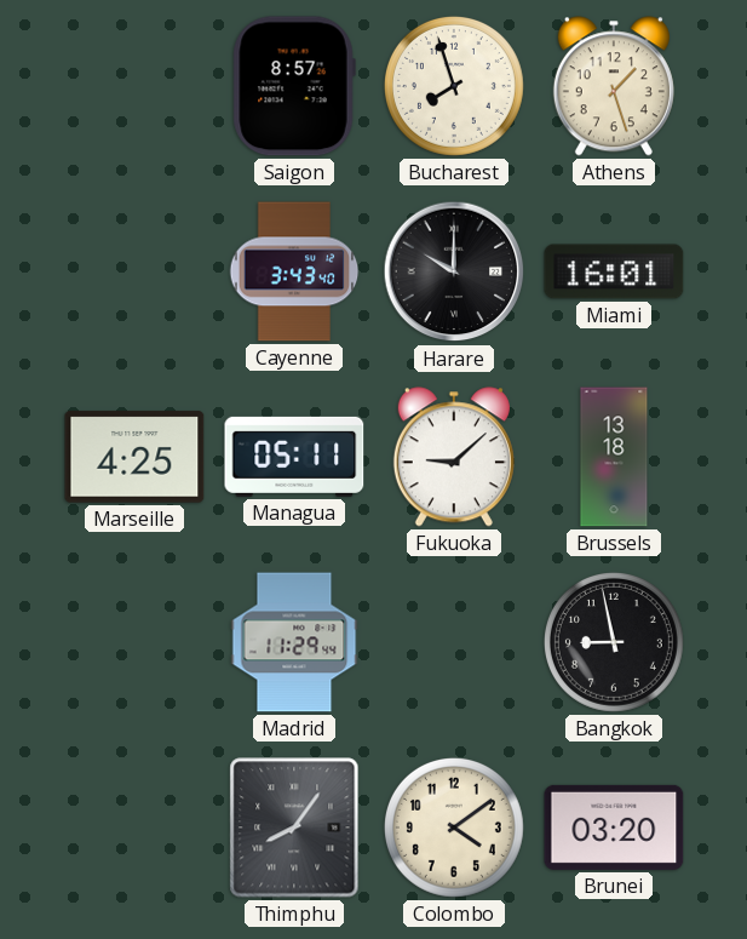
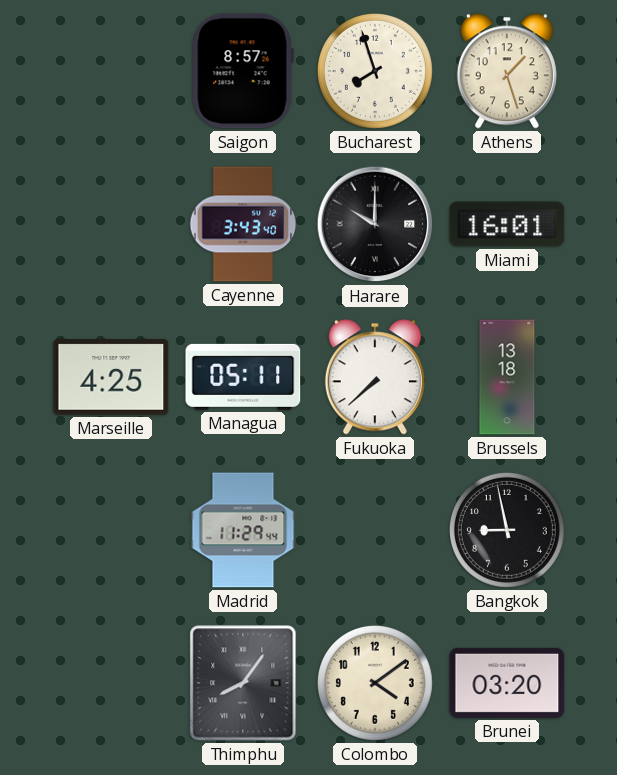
Fukuoka: 9:08 -> 7:38 (375, 377)
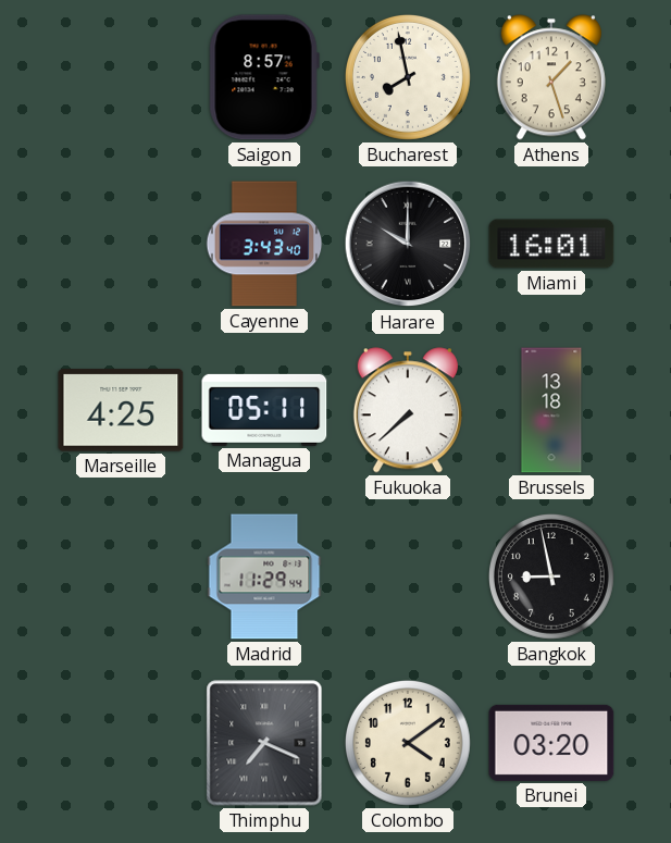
Bucharest: 7:57 -> 7:58 (408, 77)
Thimphu: 8:06 -> 7:19 (264, 743)
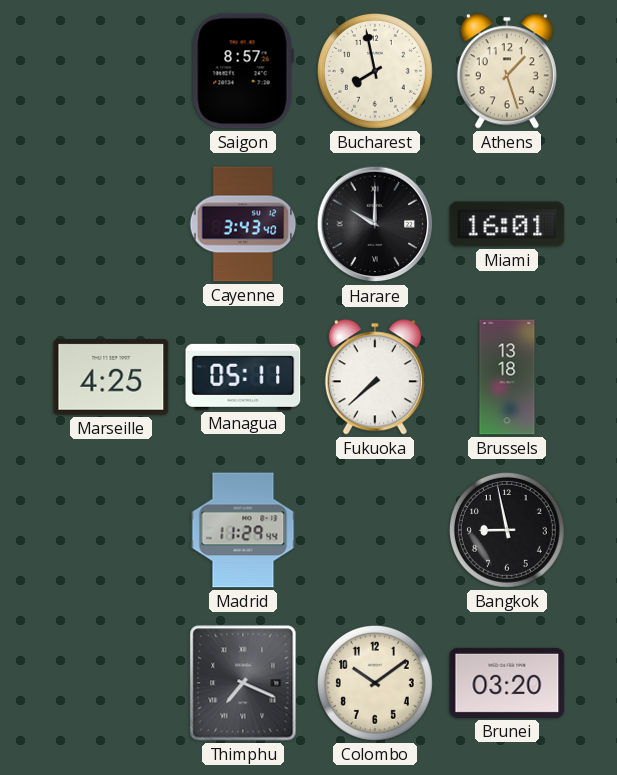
Colombo: 4:09 -> 10:09 (375, 683)
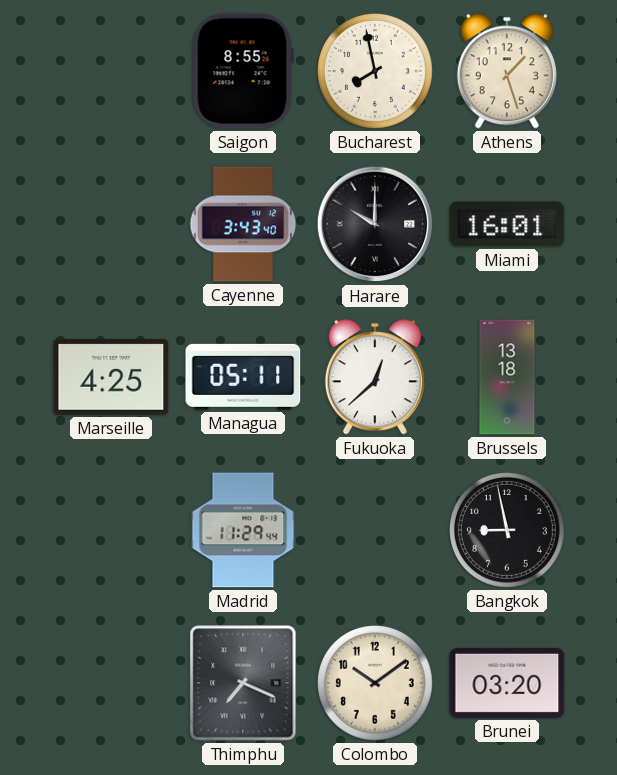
Saigon: 8:57 -> 8:55 (243, 71)
Fukuoka: 7:38 -> 12:38 (375, 377)
